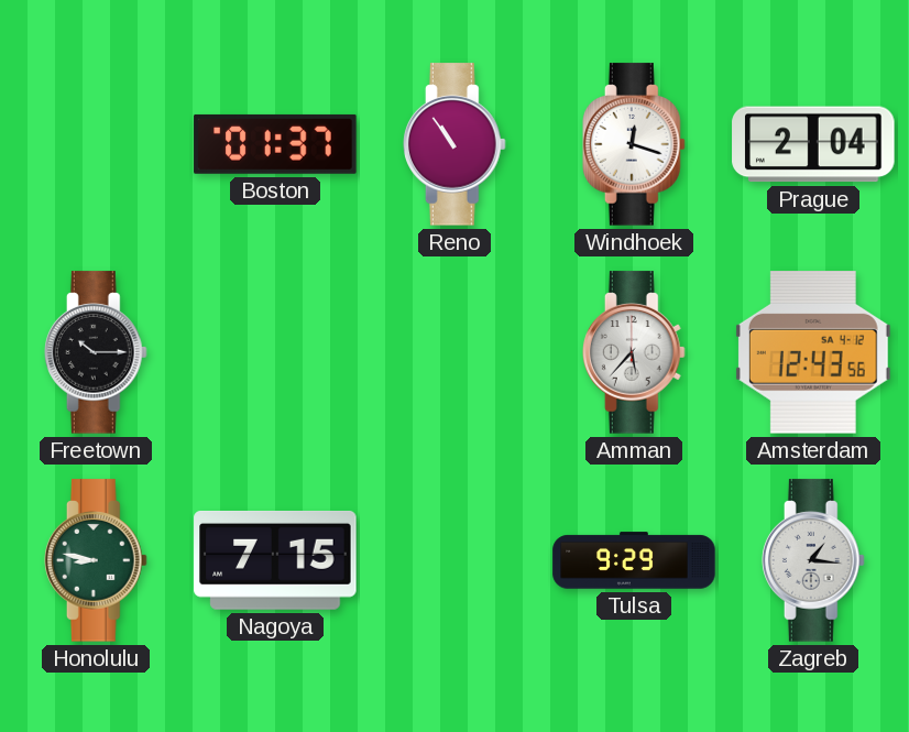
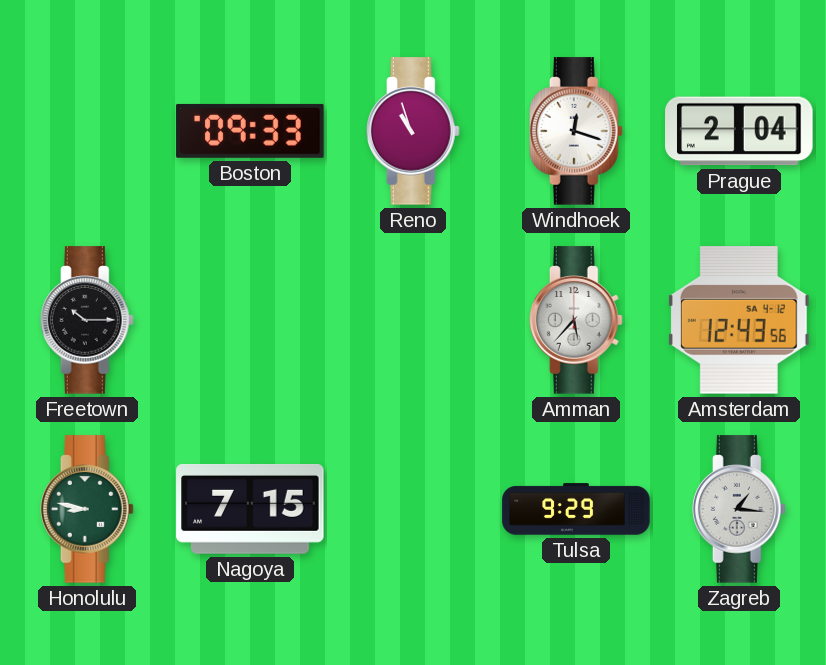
Boston: 01:37 -> 09:33 (250, 131)
Reno: 10:54 -> 10:57 (413, 131)
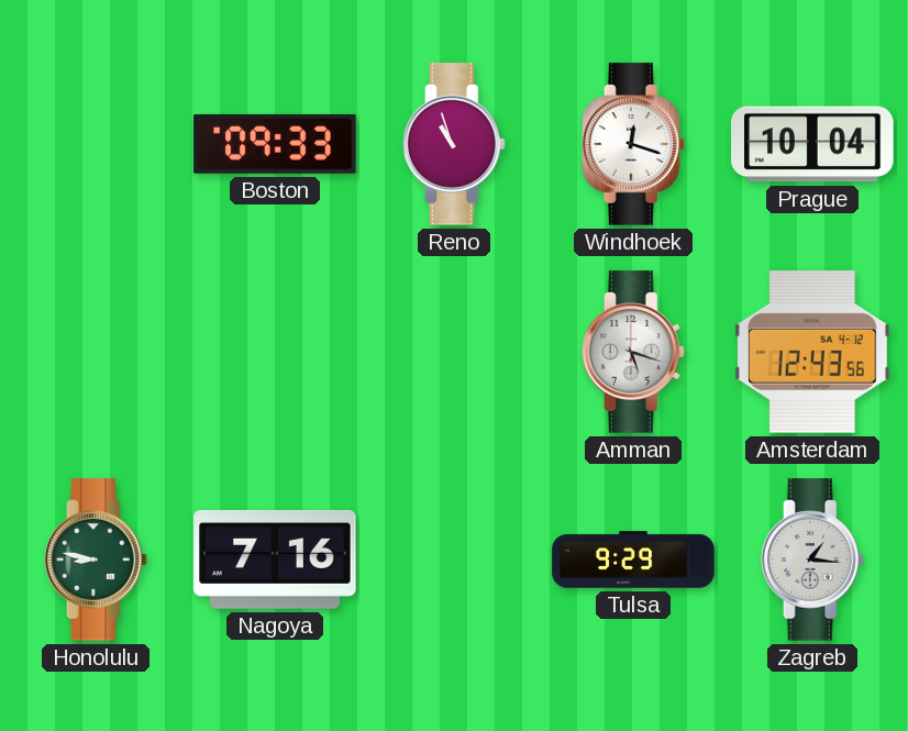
Prague: 2:04 -> 10:04 (812, 144)
Freetown: 10:15 -> none (87, 320)
Amman: 5:37 -> 5:18 (633, 352)
Nagoya: 7:15 -> 7:16 (275, 560)
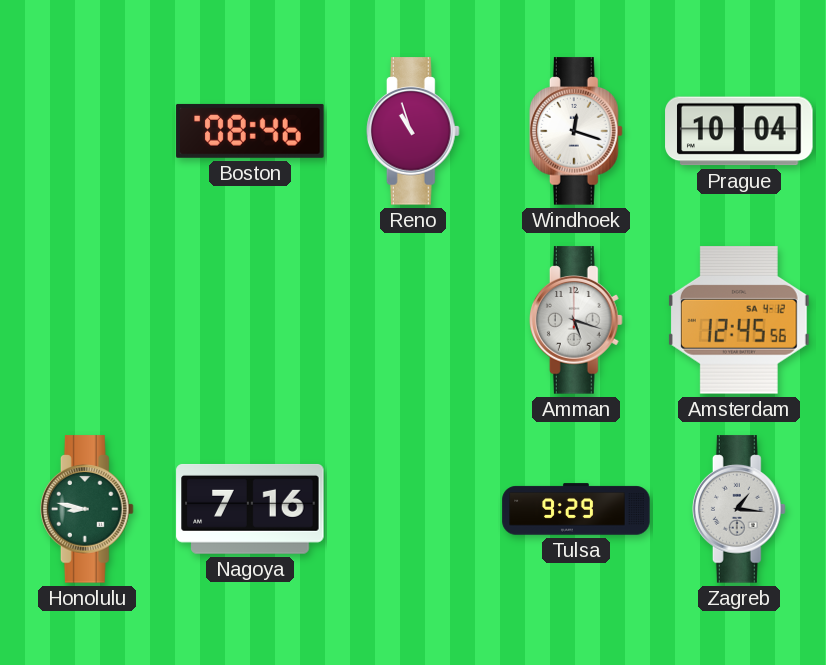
Boston: 09:33 -> 08:46 (250, 131)
Amsterdam: 12:43 -> 12:45 (739, 320)
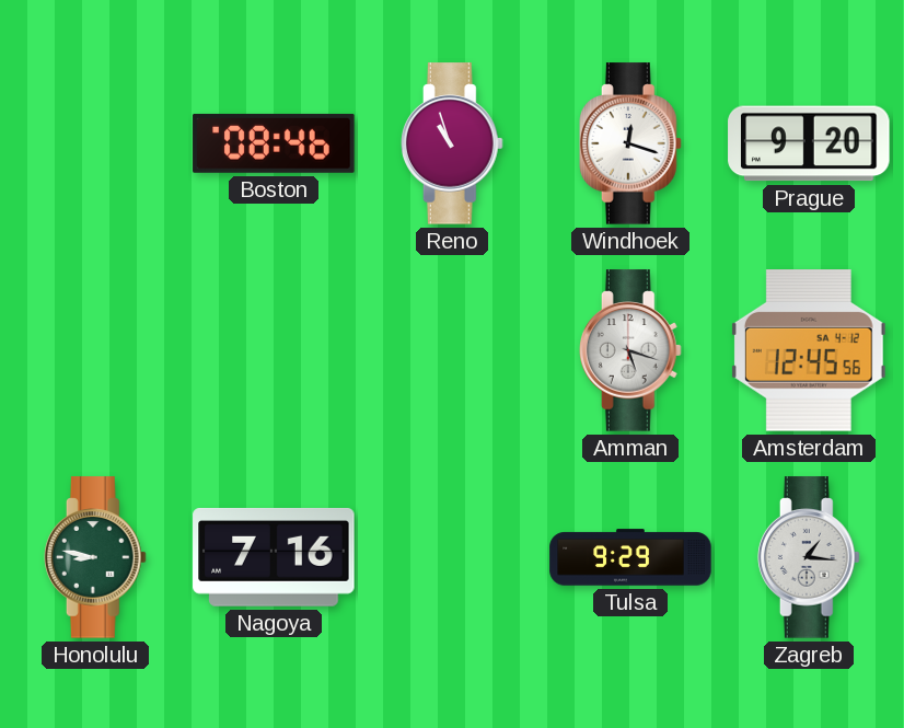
Prague: 10:04 -> 9:20 (809, 143)
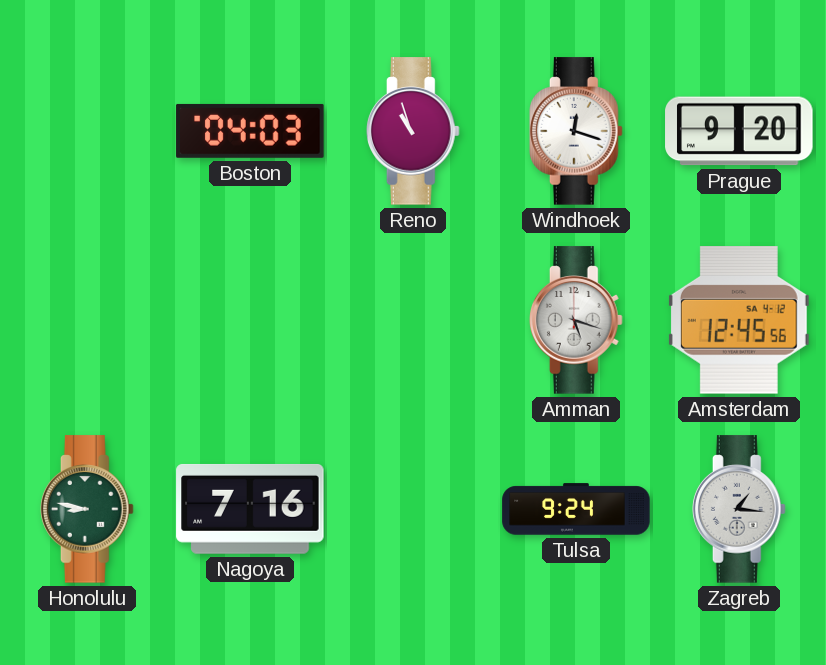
Boston: 08:46 -> 04:03 (250, 131)
Tulsa: 9:29 -> 9:24 (576, 509)
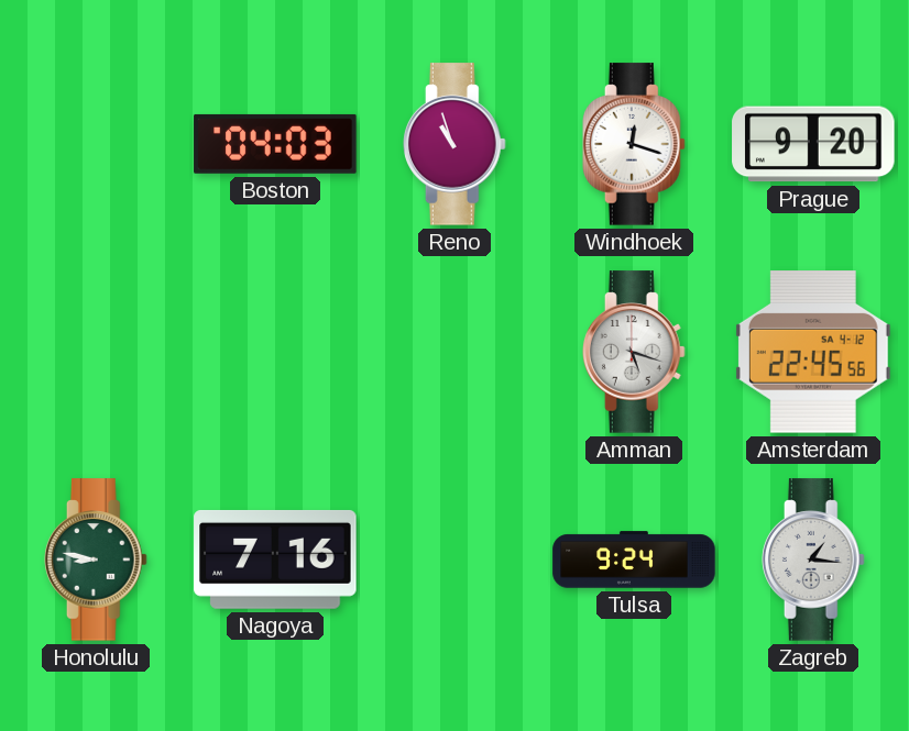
Amsterdam: 12:45 -> 22:45 (813, 352)
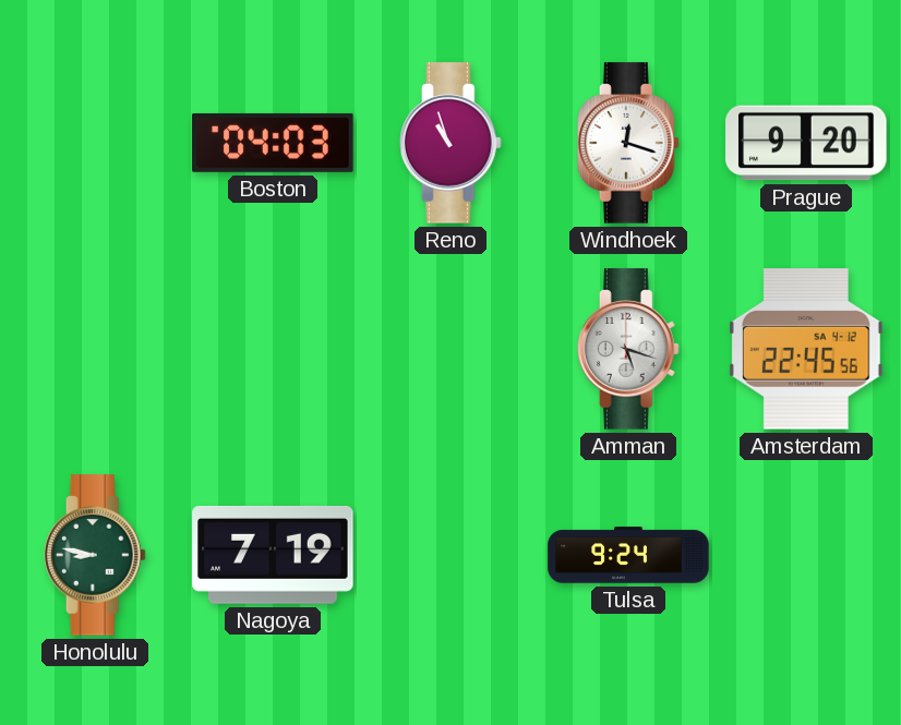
Nagoya: 7:16 -> 7:19 (273, 555)
Zagreb: 1:16 -> none (813, 560)
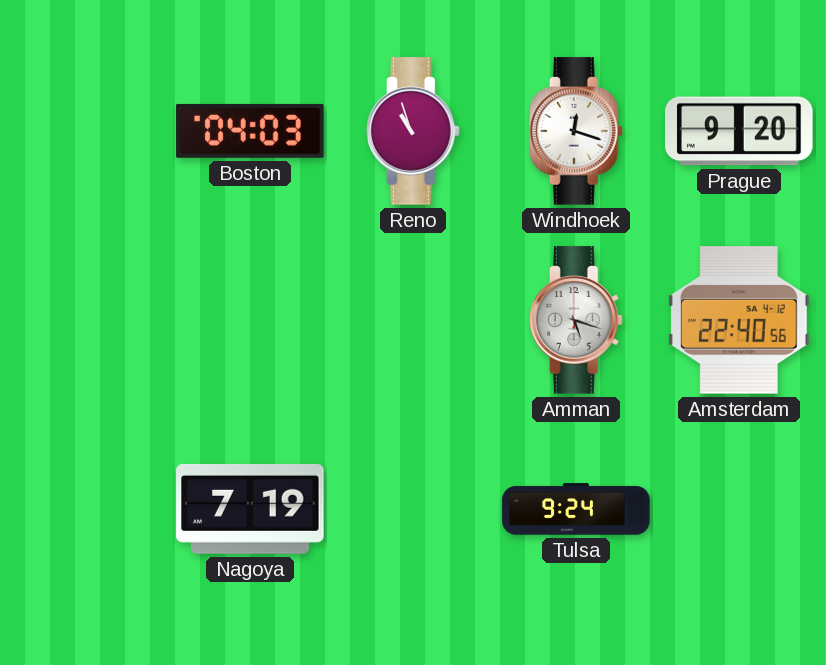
Amsterdam: 22:45 -> 22:40 (739, 320)
Honolulu: 8:47 -> none (95, 555)
